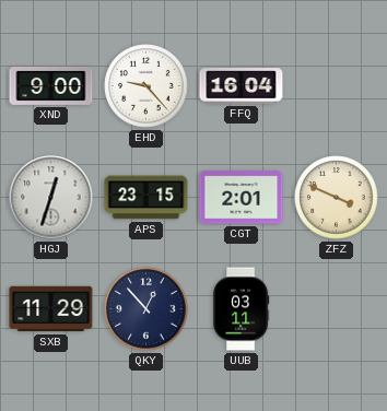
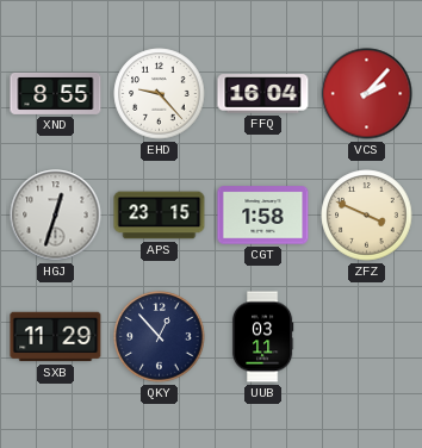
XND: 9:00 -> 8:55 (56, 93)
VCS: none -> 2:07 (367, 94)
CGT: 2:01 -> 1:58 (263, 216)
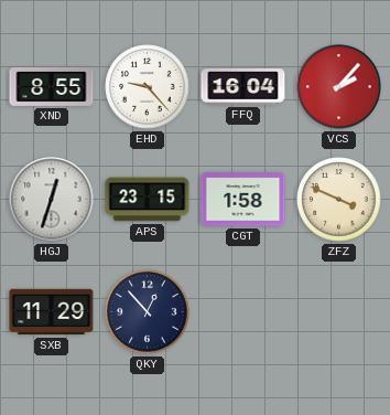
UUB: 03:11 -> none (262, 337)
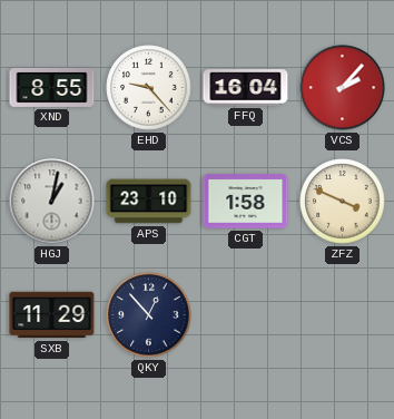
HGJ: 12:33 -> 1:02 (52, 202)
APS: 23:15 -> 23:10 (149, 202)
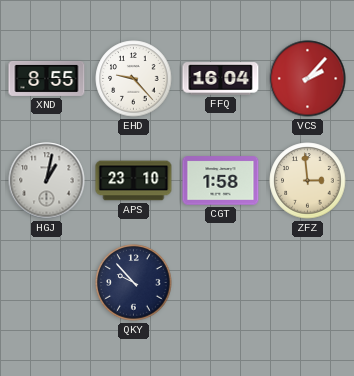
ZFZ: 3:49 -> 2:59 (308, 181)
SXB: 11:29 -> none (52, 315)
QKY: 12:53 -> 9:53 (134, 283)
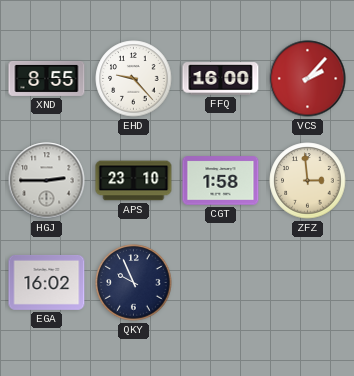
FFQ: 16:04 -> 16:00 (221, 79)
HGJ: 1:02 -> 2:45 (47, 181)
EGA: none -> 16:02 (47, 282)
QKY: 9:53 -> 9:56 (134, 283)
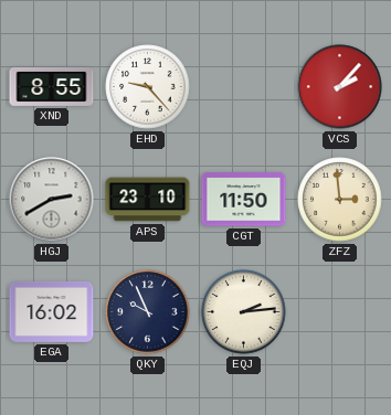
FFQ: 16:00 -> none (221, 79)
HGJ: 2:45 -> 2:40 (52, 200)
CGT: 1:58 -> 11:50 (244, 200)
EQJ: none -> 2:14 (244, 312)
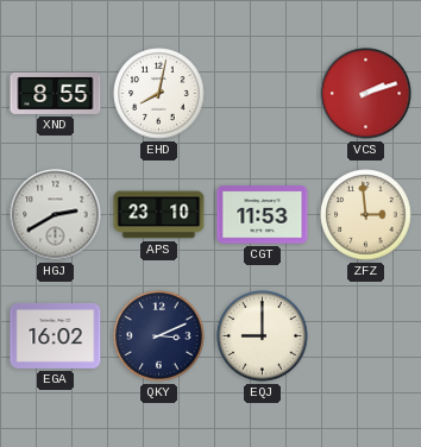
EHD: 9:23 -> 8:02 (159, 94)
VCS: 2:07 -> 2:12 (366, 94)
CGT: 11:50 -> 11:53 (263, 215)
QKY: 9:56 -> 3:11 (159, 336)
EQJ: 2:14 -> 9:00 (263, 336)
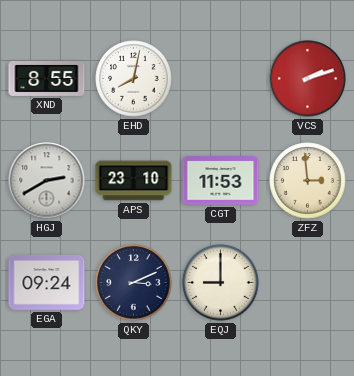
EGA: 16:02 -> 09:24 (47, 282)
